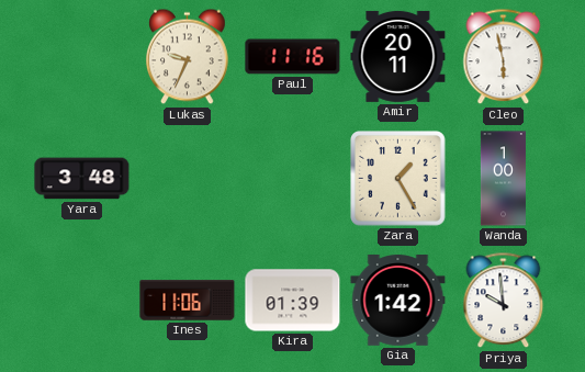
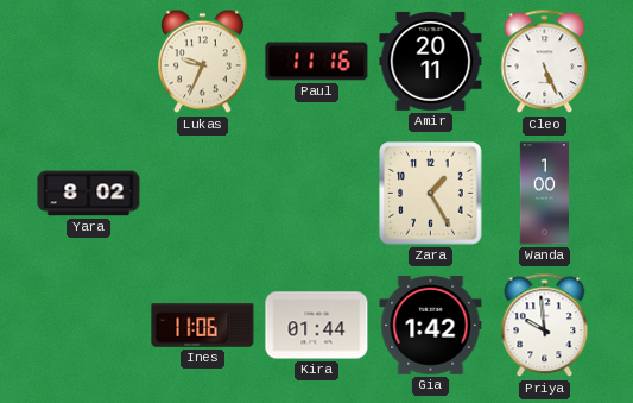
Cleo: 5:58 -> 5:26 (545, 62)
Yara: 3:48 -> 8:02 (89, 194)
Kira: 01:39 -> 01:44 (317, 326)
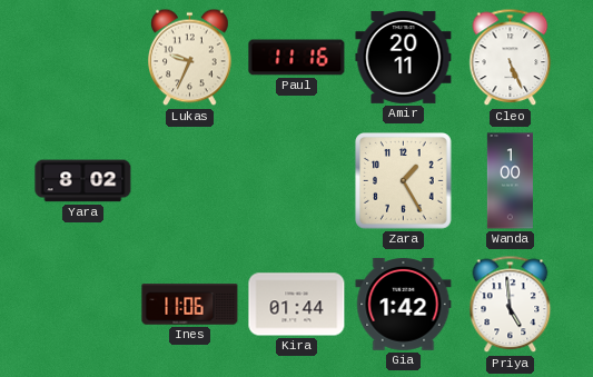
Priya: 9:59 -> 4:59 (511, 305)
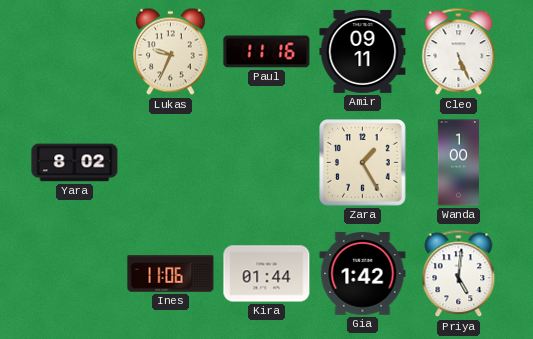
Amir: 20:11 -> 09:11 (363, 51)
Priya: 4:59 -> 5:01 (459, 274)
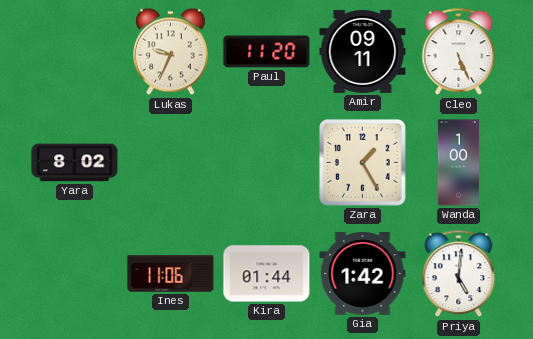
Paul: 11:16 -> 11:20 (267, 52)
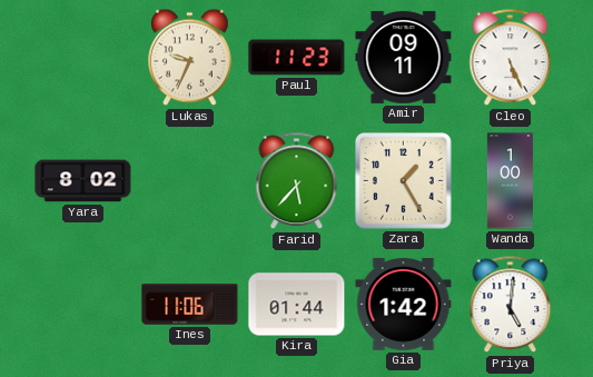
Paul: 11:20 -> 11:23 (297, 58)
Farid: none -> 5:37 (297, 181)
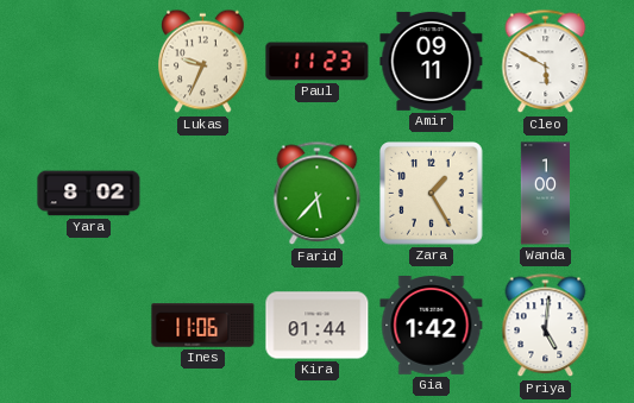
Cleo: 5:26 -> 5:50 (546, 62)
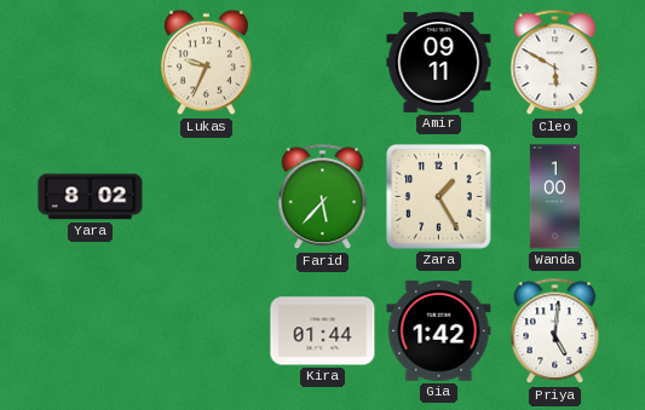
Paul: 11:23 -> none (318, 62)
Ines: 11:06 -> none (203, 326)
